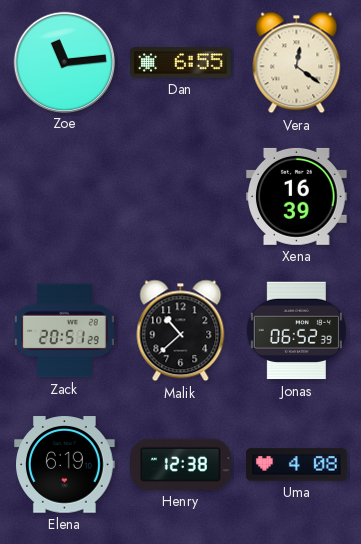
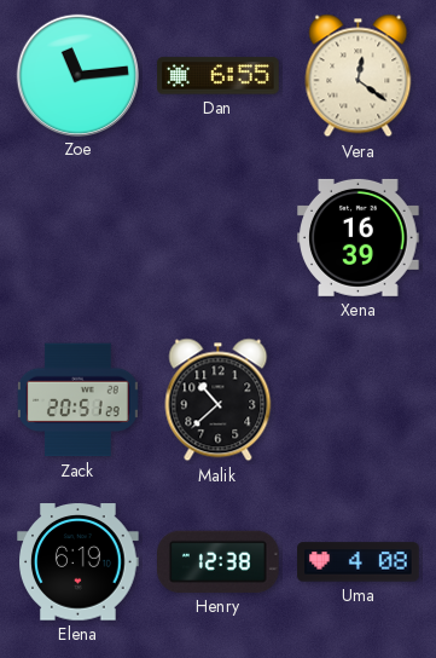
Jonas: 06:52 -> none (296, 331)
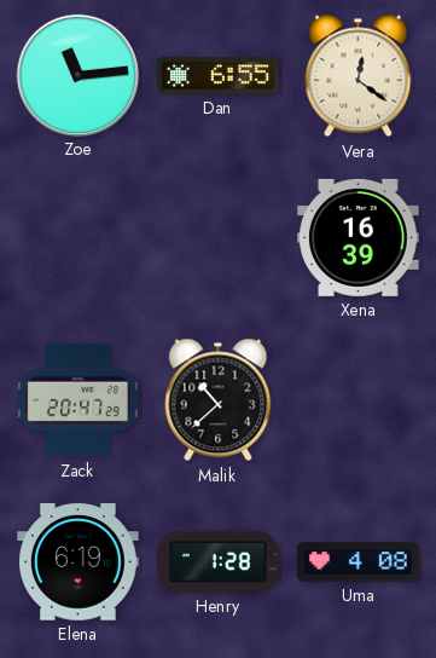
Zack: 20:51 -> 20:47 (77, 400)
Henry: 12:38 -> 1:28 (219, 561)
